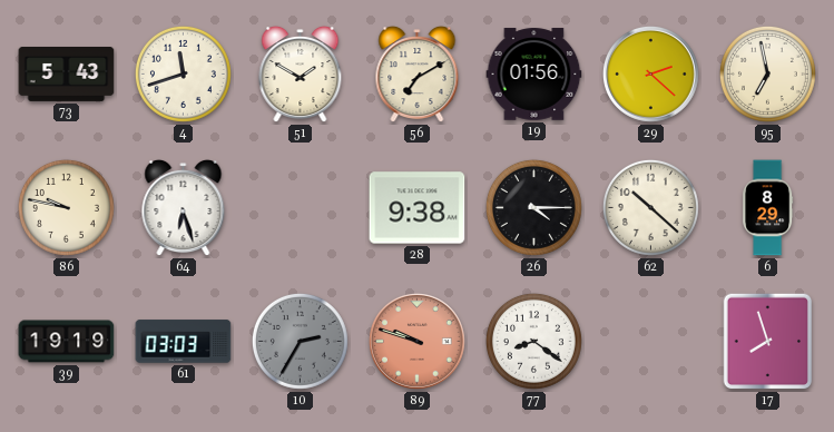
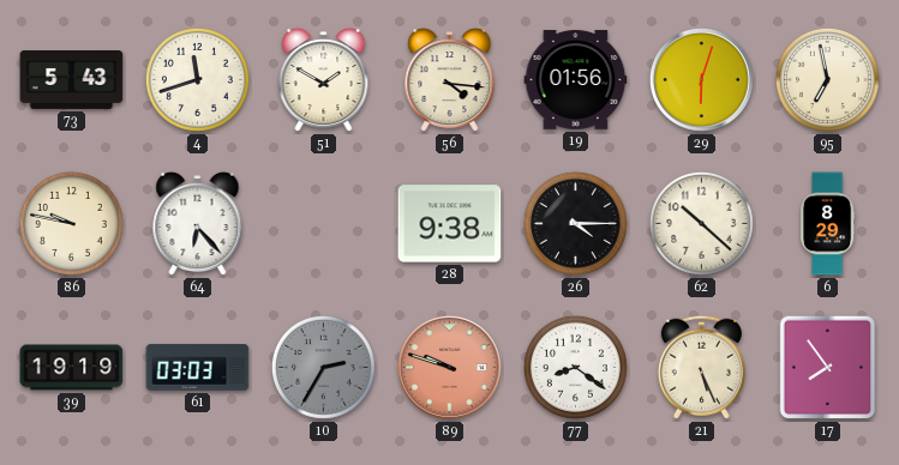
56: 7:10 -> 4:16 (450, 80)
29: 2:22 -> 6:03 (701, 79)
64: 6:27 -> 6:23 (198, 224)
21: none -> 5:26 (701, 367)
17: 7:57 -> 7:54 (828, 368)
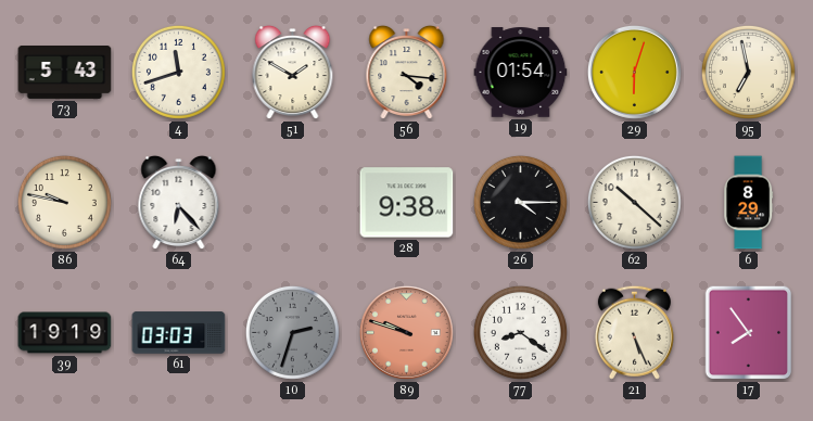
19: 01:56 -> 01:54 (521, 73)
10: 2:35 -> 2:33 (292, 332)
